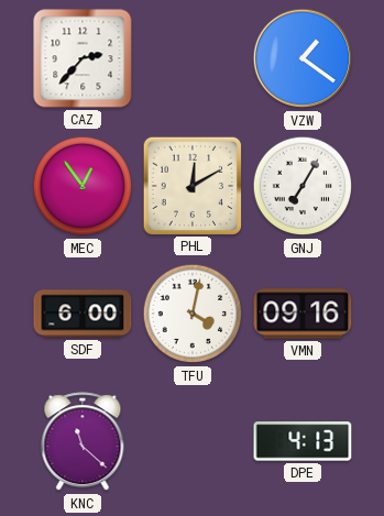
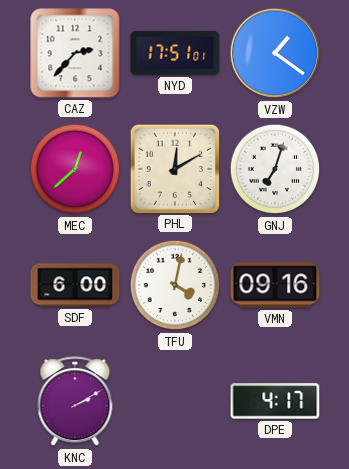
NYD: none -> 17:51 (175, 53)
MEC: 12:54 -> 12:38 (75, 169)
GNJ: 7:05 -> 7:03 (275, 169)
KNC: 11:22 -> 2:10 (75, 402)
DPE: 4:13 -> 4:17 (275, 401)
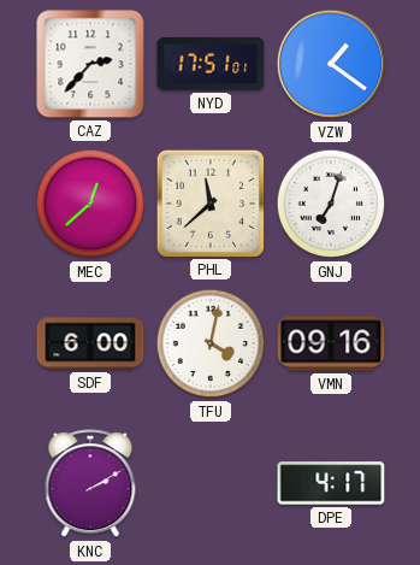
PHL: 12:10 -> 11:38 (209, 202)
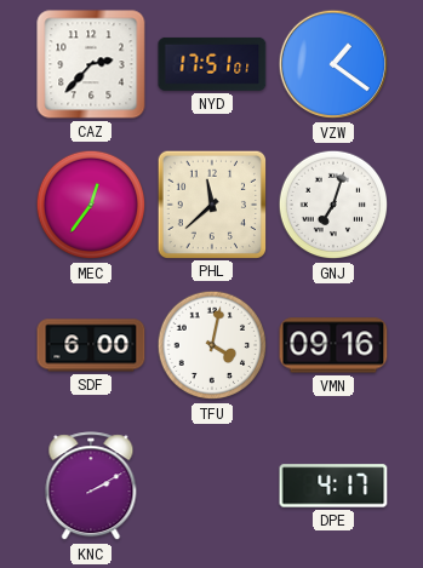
MEC: 12:38 -> 12:36 (91, 205)
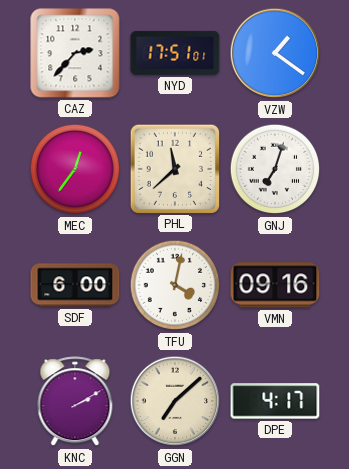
GGN: none -> 7:08 (175, 401)
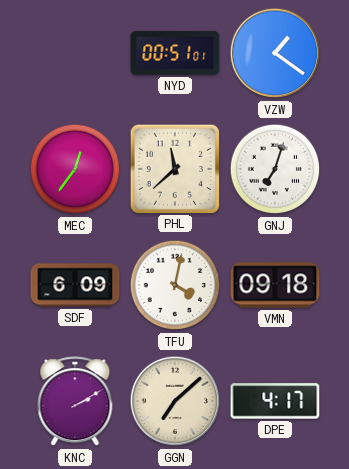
CAZ: 2:37 -> none (75, 53)
NYD: 17:51 -> 00:51 (175, 53)
SDF: 6:00 -> 6:09 (75, 285)
VMN: 09:16 -> 09:18 (275, 285)
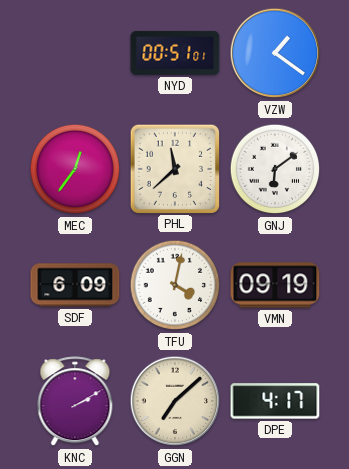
GNJ: 7:03 -> 6:09 (275, 169)
VMN: 09:18 -> 09:19 (275, 285)
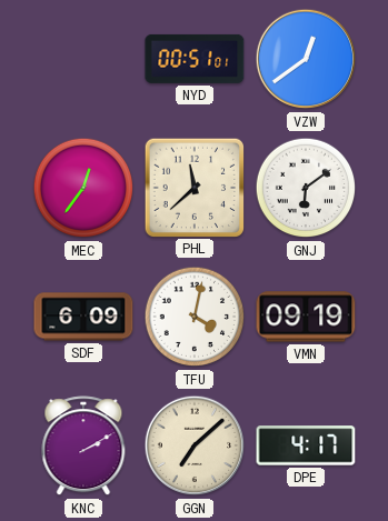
VZW: 1:21 -> 12:39 (306, 59)
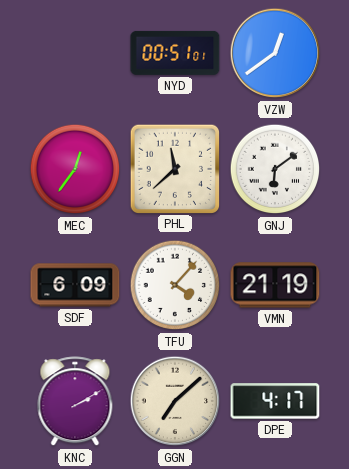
TFU: 4:02 -> 4:07 (175, 285)
VMN: 09:19 -> 21:19 (275, 285)
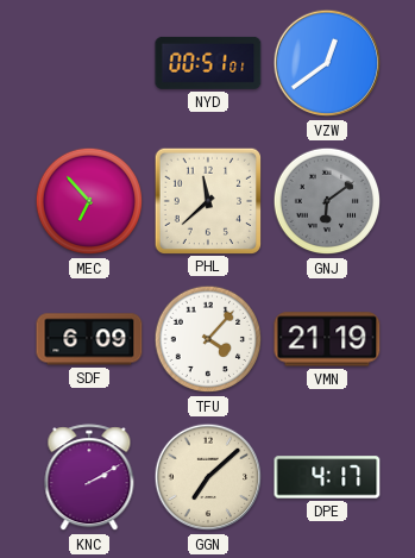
MEC: 12:36 -> 6:53 (89, 201)
GNJ dial: white -> grey (327, 201)
